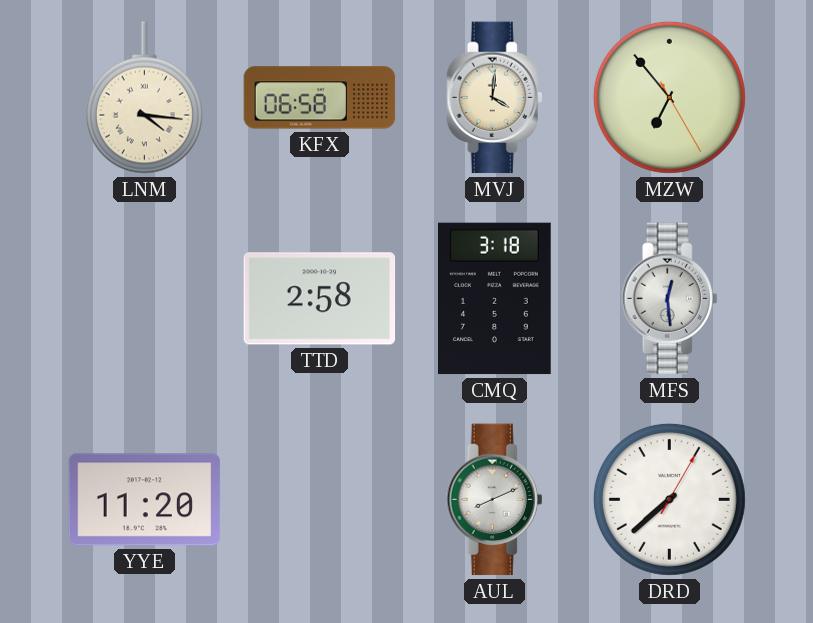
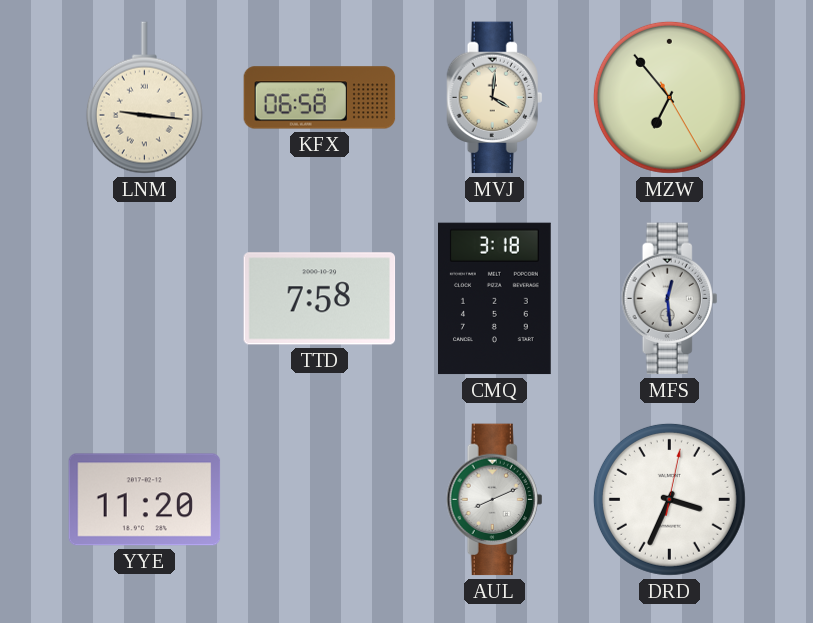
LNM: 4:16 -> 9:16 (144, 98)
TTD: 2:58 -> 7:58 (320, 299)
DRD: 7:38 -> 3:34 (669, 499)
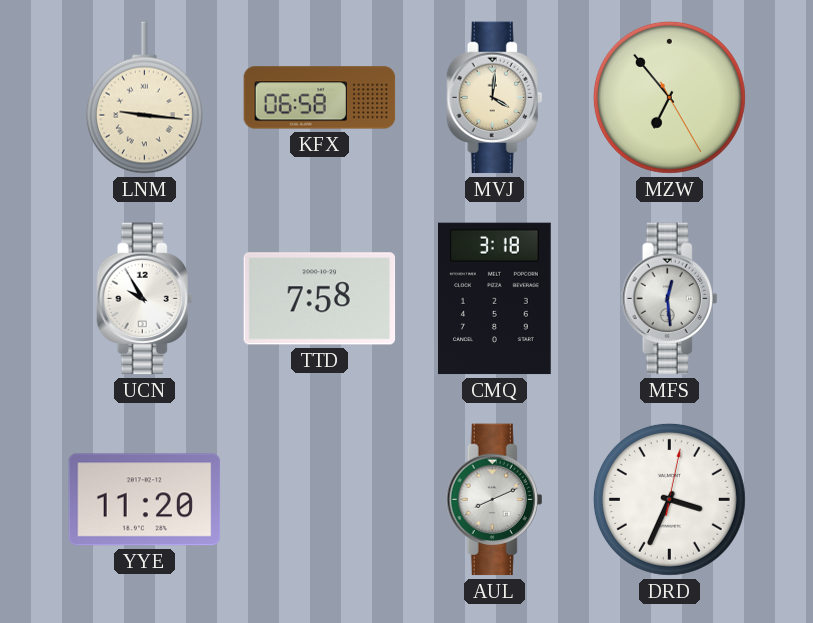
UCN: none -> 9:55 (145, 299)
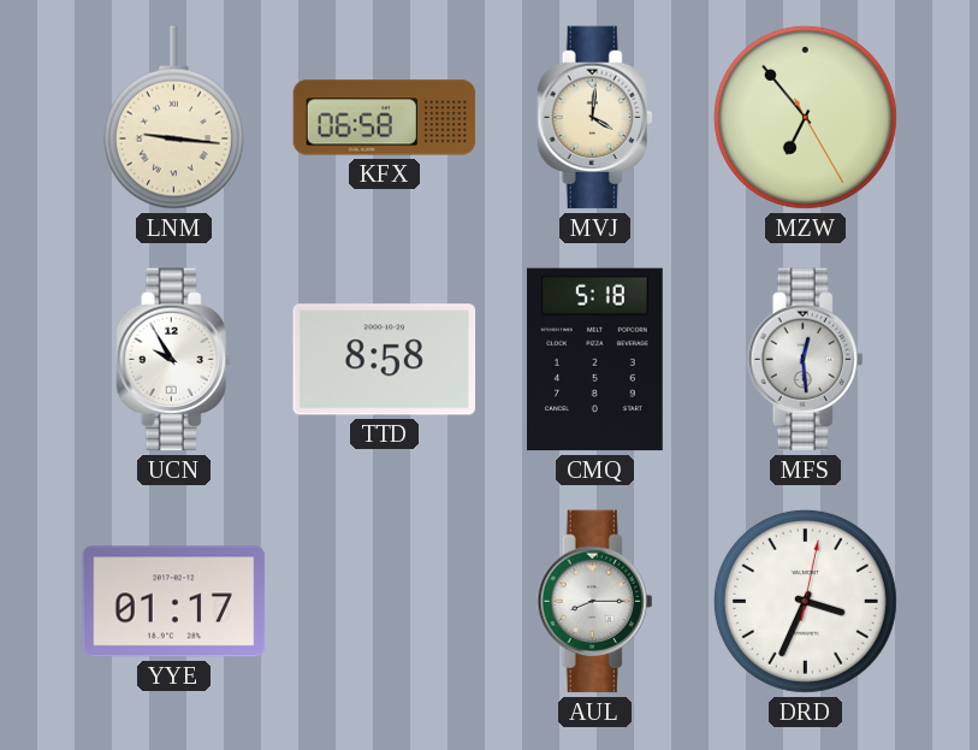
TTD: 7:58 -> 8:58 (385, 360)
CMQ: 3:18 -> 5:18 (595, 360)
YYE: 11:20 -> 01:17 (174, 602)
AUL: 8:11 -> 8:15 (595, 602)
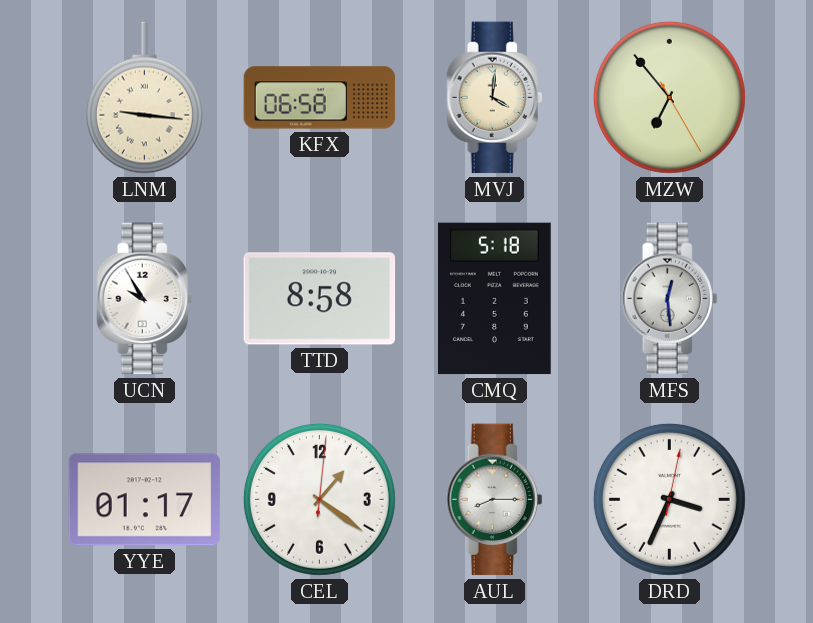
CEL: none -> 1:21 (319, 499)
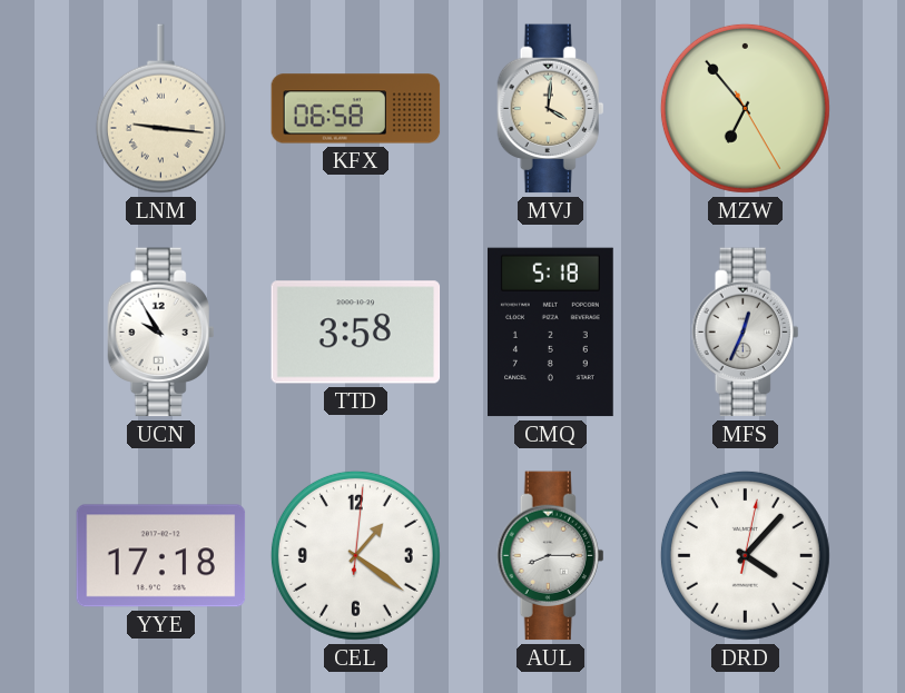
TTD: 8:58 -> 3:58 (356, 333)
MFS: 12:29 -> 12:34 (746, 333)
YYE: 01:17 -> 17:18 (161, 556)
DRD: 3:34 -> 4:07 (745, 555)
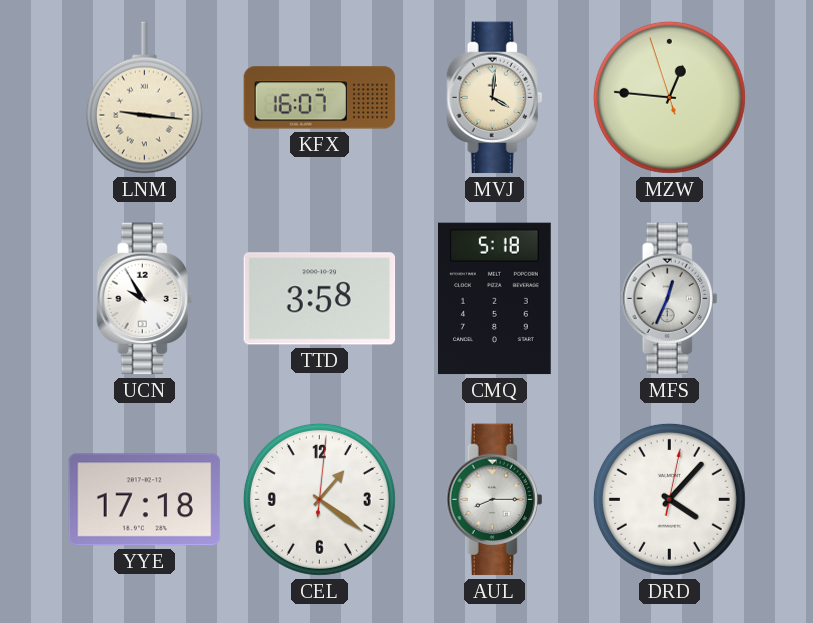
KFX: 06:58 -> 16:07 (320, 98)
MZW: 6:53 -> 12:45 (669, 97)
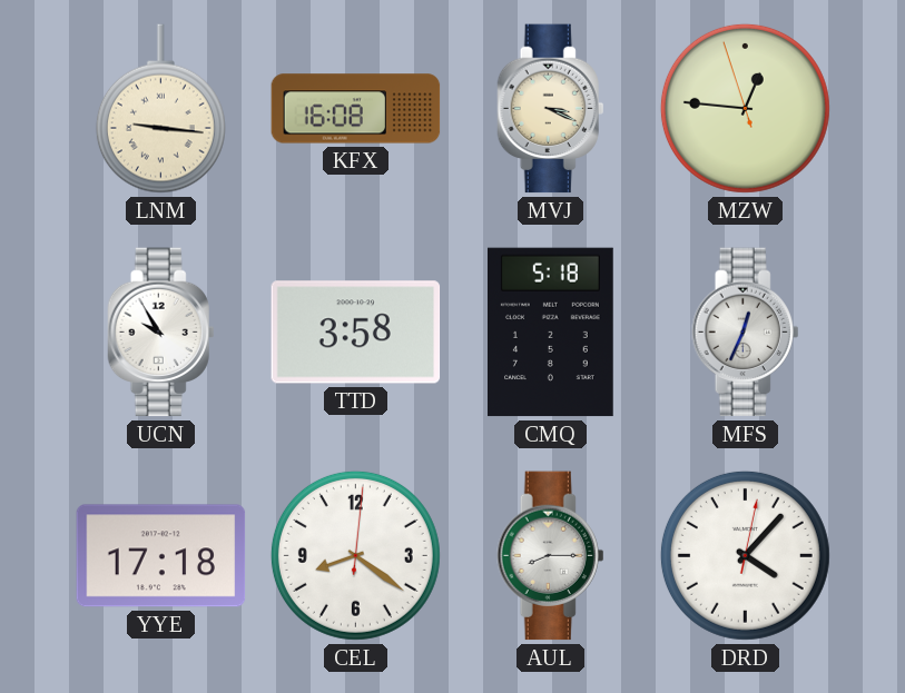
KFX: 16:07 -> 16:08 (356, 109)
MVJ: 4:01 -> 3:19 (551, 109)
CEL: 1:21 -> 8:21 (355, 555)
